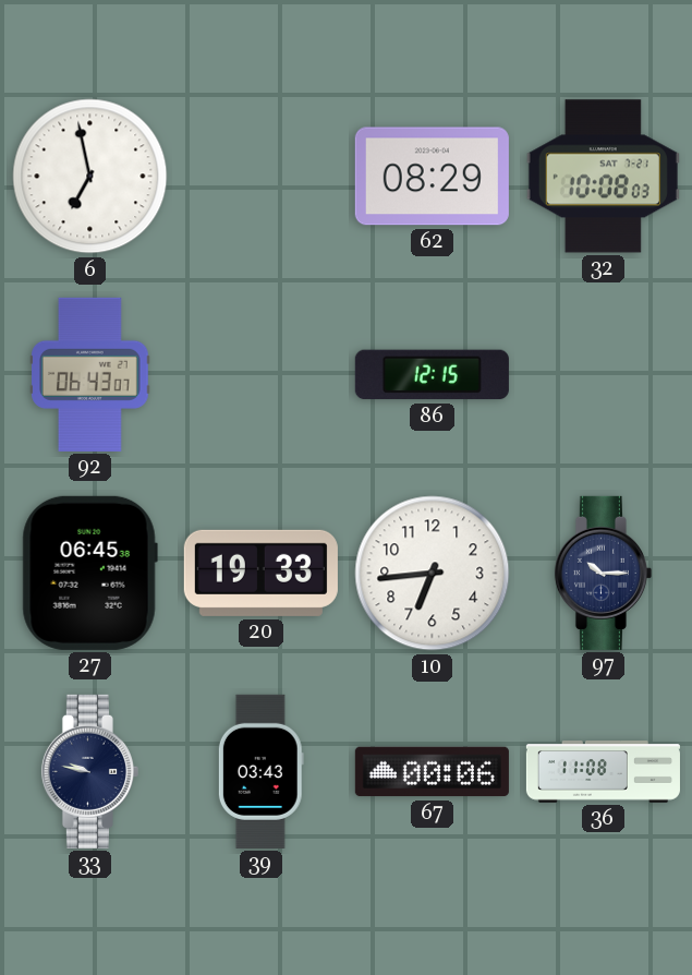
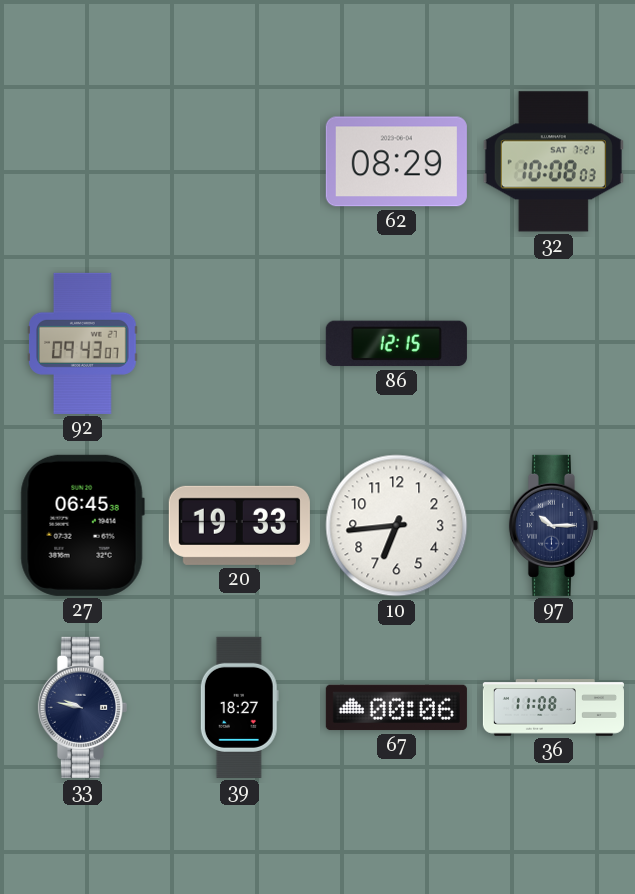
6: 6:58 -> none (90, 177)
92: 06:43 -> 09:43 (83, 343)
39: 03:43 -> 18:27 (239, 707)
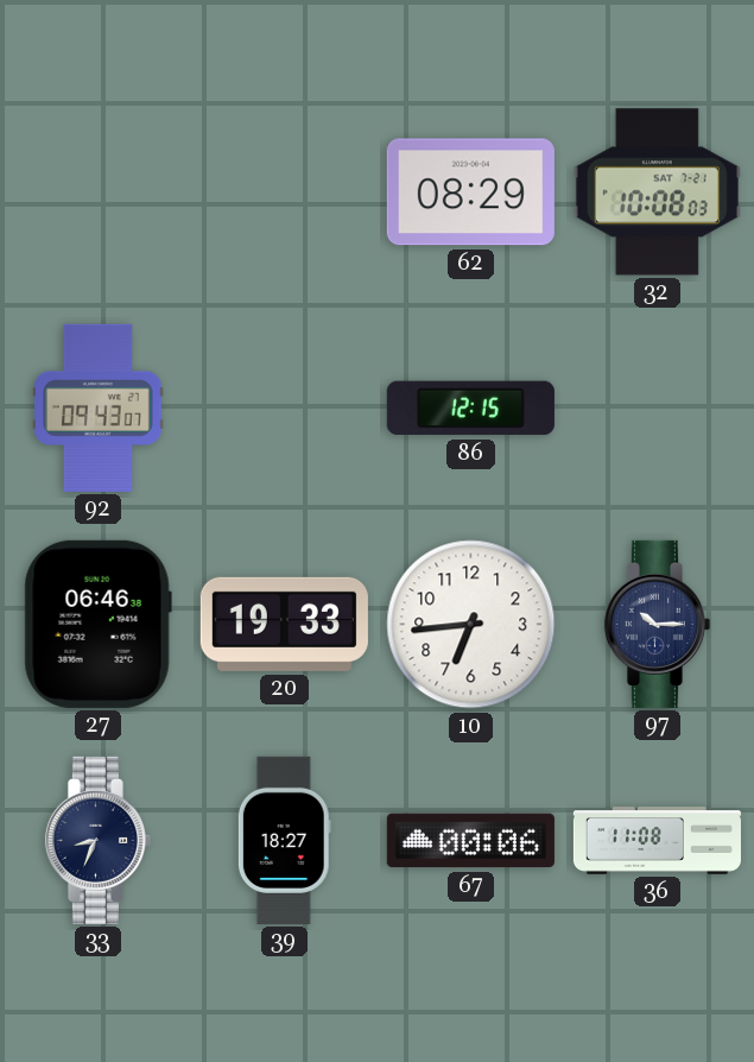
27: 06:45 -> 06:46 (97, 624)
33: 9:47 -> 8:34 (97, 840)
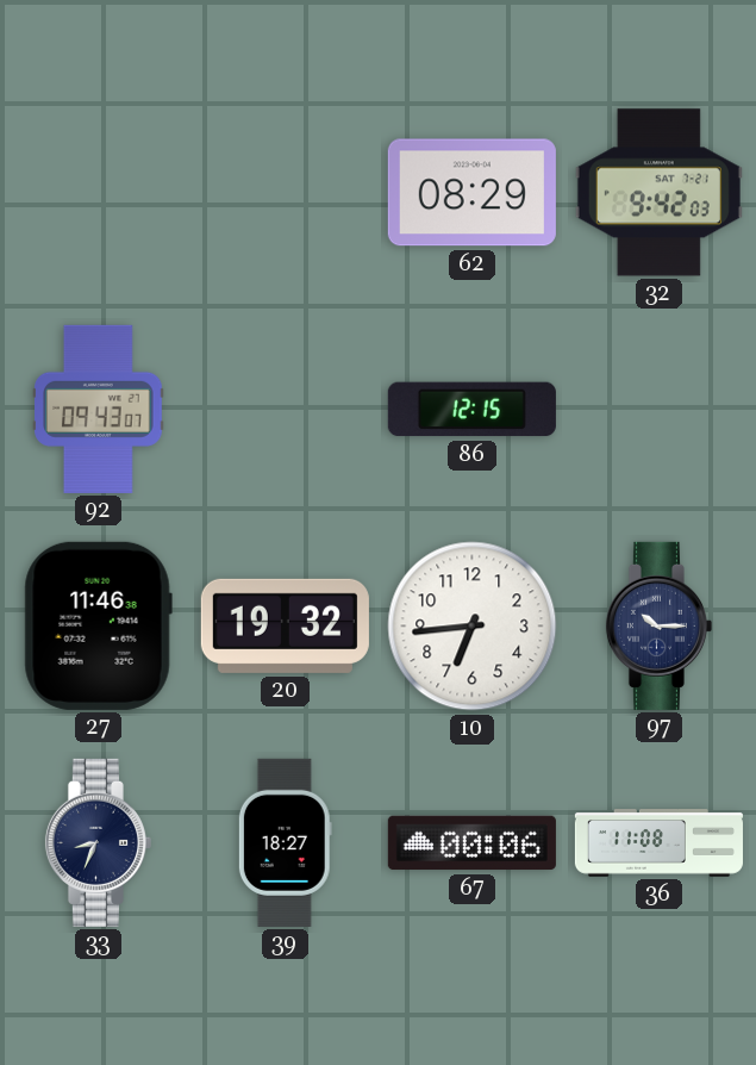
32: 10:08 -> 9:42 (658, 193)
27: 06:46 -> 11:46 (98, 625)
20: 19:33 -> 19:32 (285, 625)
